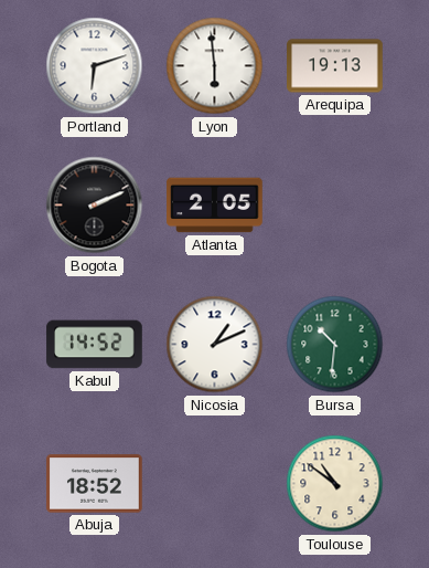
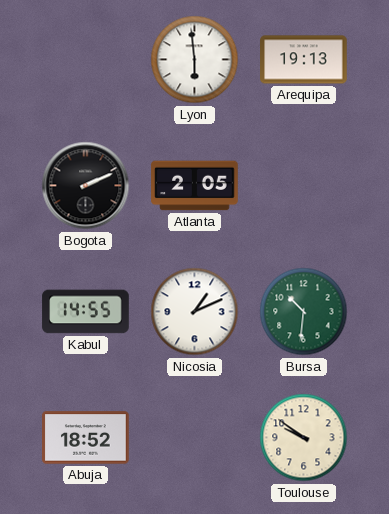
Portland: 6:12 -> none (95, 66)
Kabul: 14:52 -> 14:55 (86, 312)
Toulouse: 10:51 -> 9:51 (304, 438)
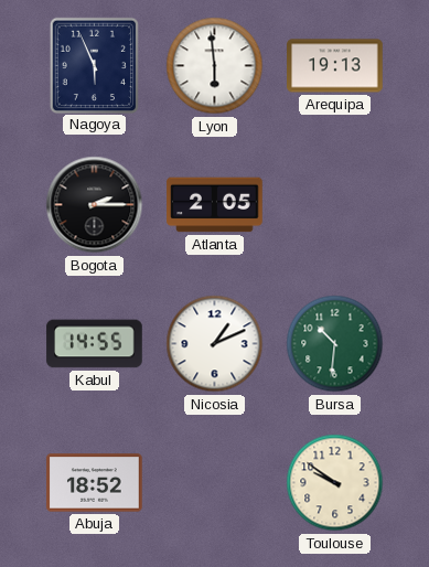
Nagoya: none -> 5:56 (94, 65)
Bogota: 2:11 -> 2:15 (95, 205)
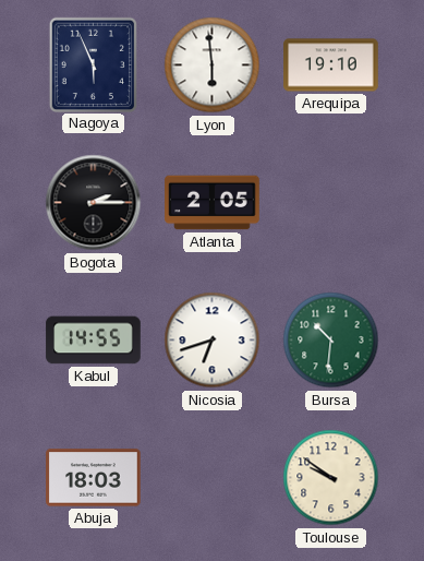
Arequipa: 19:13 -> 19:10 (331, 65)
Nicosia: 1:11 -> 6:42 (213, 341)
Abuja: 18:52 -> 18:03 (94, 478)
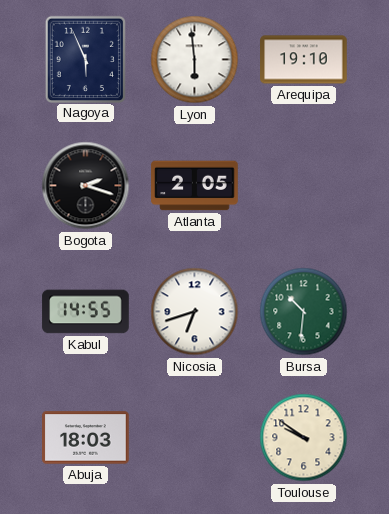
Bogota: 2:15 -> 2:18 (86, 186)
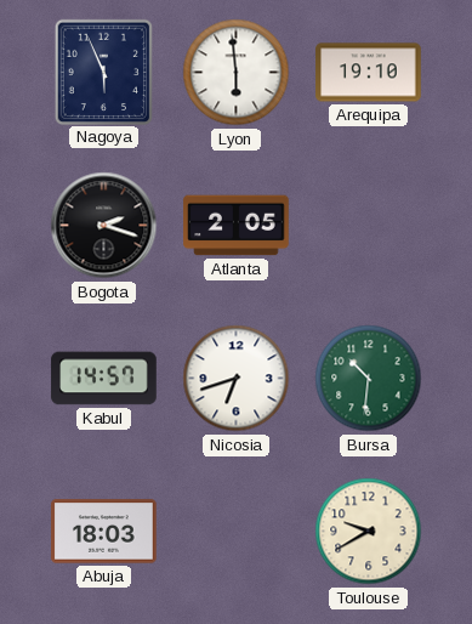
Kabul: 14:55 -> 14:57 (104, 379)
Toulouse: 9:51 -> 9:40 (369, 532)
